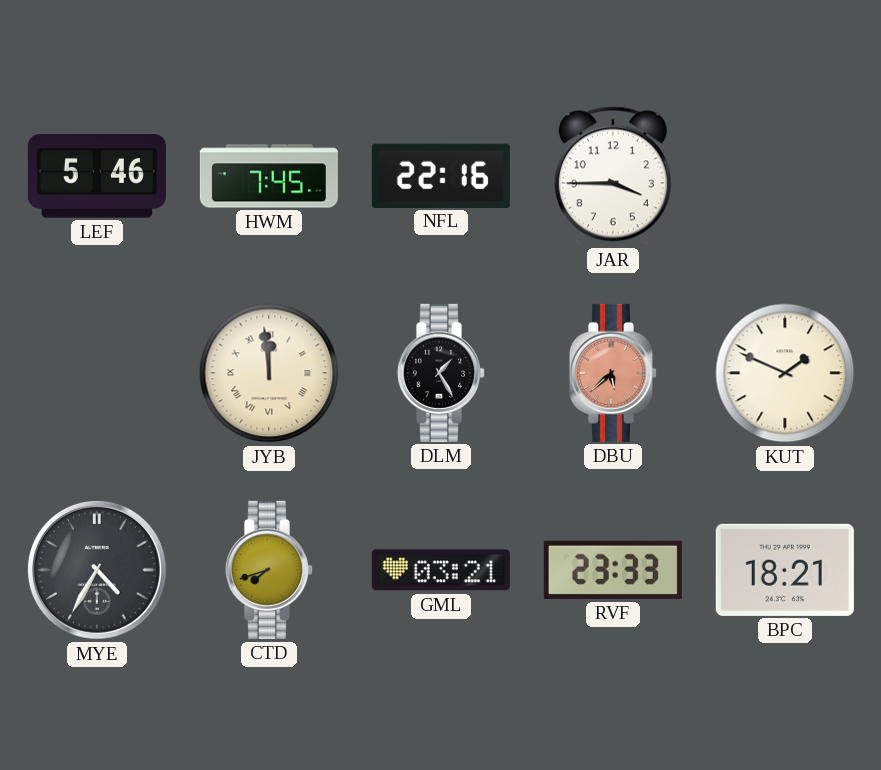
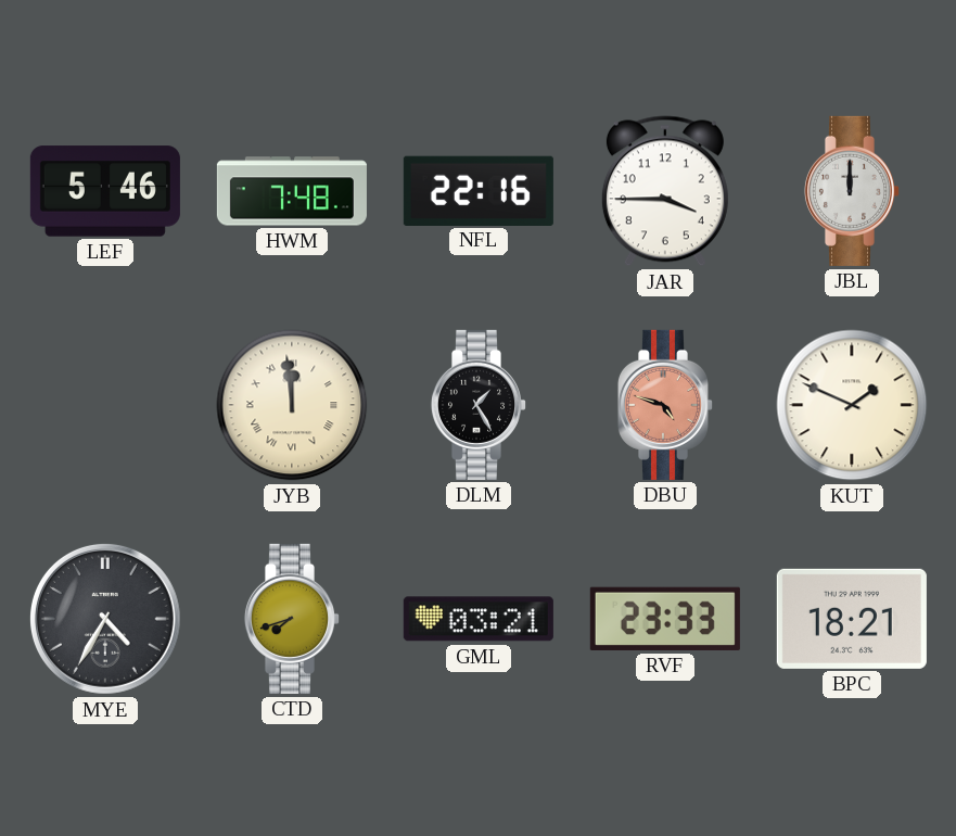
HWM: 7:45 -> 7:48 (292, 191)
JBL: none -> 12:00 (851, 191)
DBU: 5:38 -> 4:48 (664, 405)
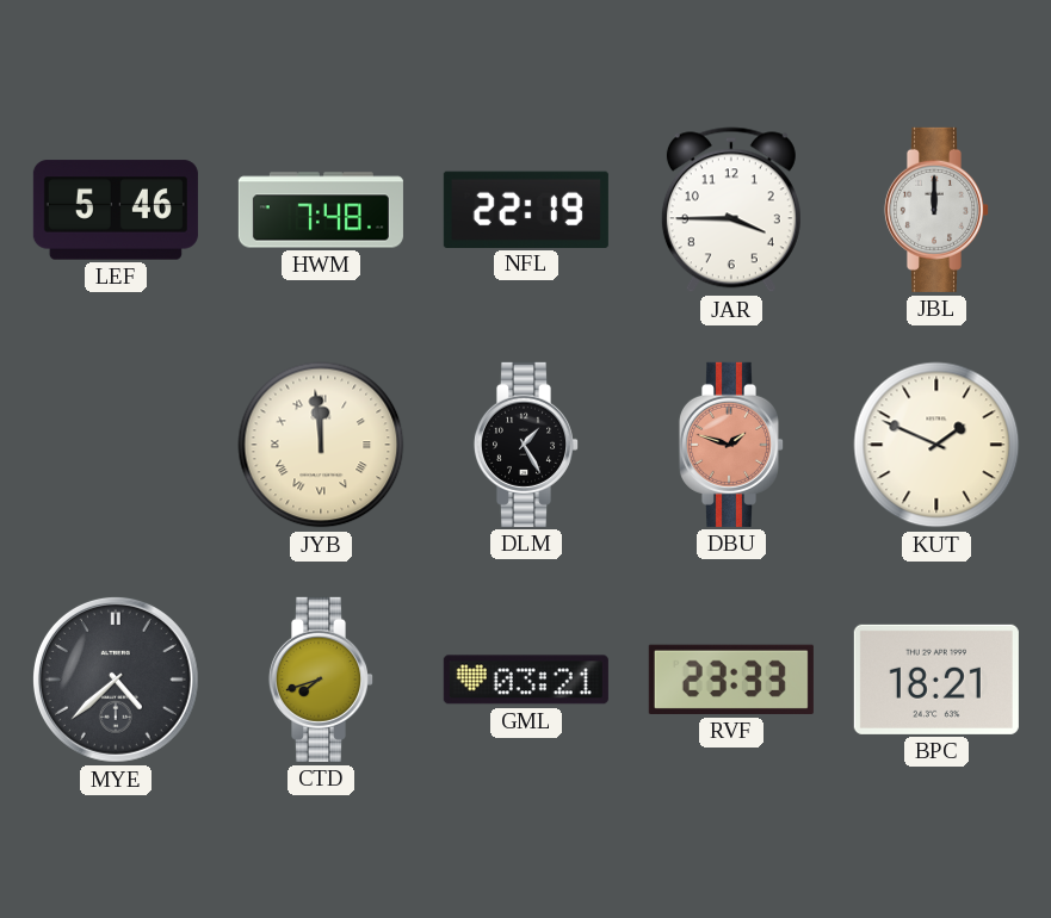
NFL: 22:16 -> 22:19 (526, 209)
DBU: 4:48 -> 1:48 (730, 445)
MYE: 4:35 -> 4:38 (116, 680)
